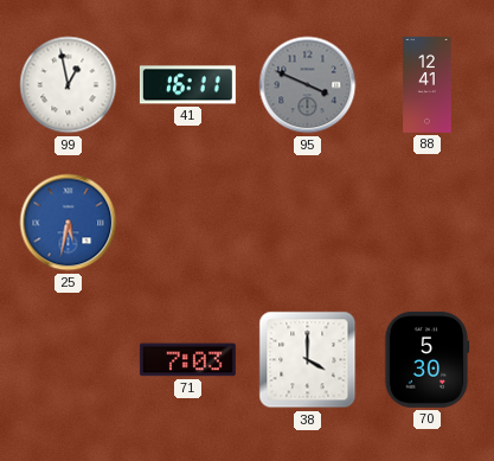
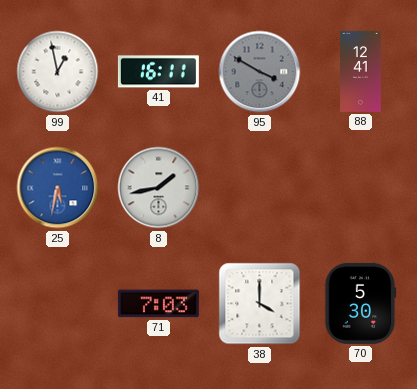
95: 3:49 -> 3:50 (260, 72)
8: none -> 1:43 (159, 188)
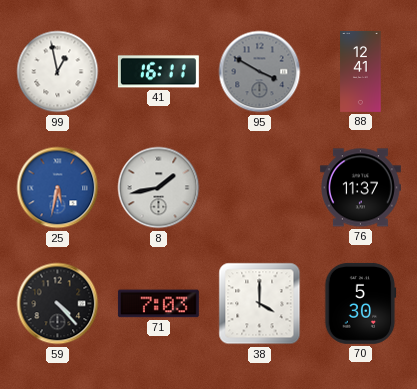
76: none -> 11:37 (360, 188)
59: none -> 4:23 (58, 304)
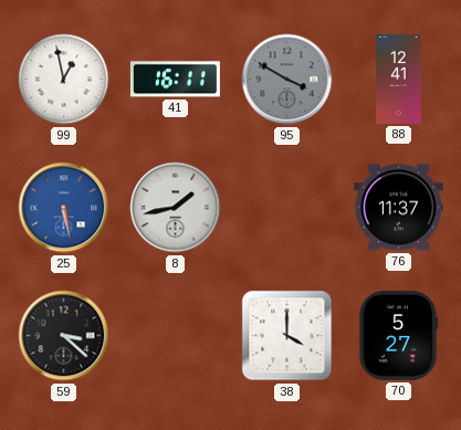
25: 5:32 -> 5:28 (64, 208)
59: 4:23 -> 3:22 (64, 336)
71: 7:03 -> none (158, 304)
70: 5:30 -> 5:27 (398, 335)
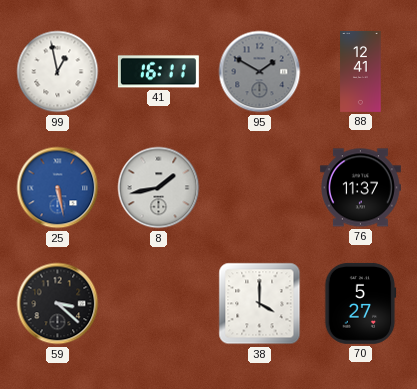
95: 3:50 -> 1:50 (260, 72)
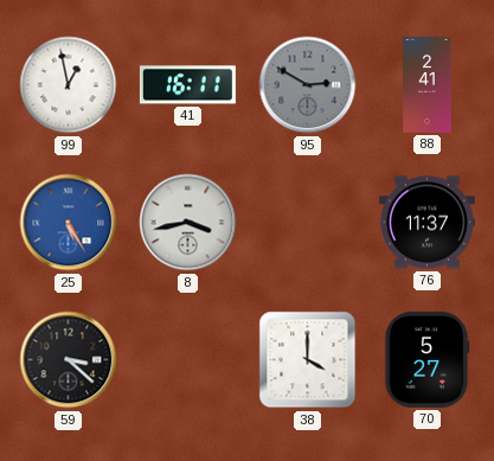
95: 1:50 -> 2:50 (308, 85)
88: 12:41 -> 2:41 (428, 84)
25: 5:28 -> 5:25 (69, 223)
8: 1:43 -> 3:43 (188, 223)
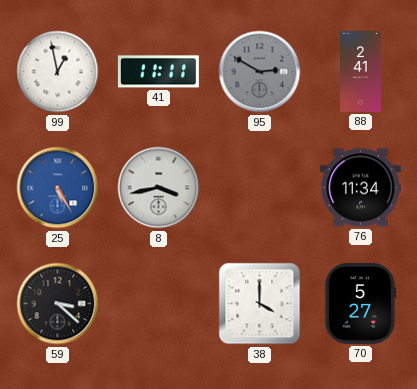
41: 16:11 -> 11:11 (158, 72)
76: 11:37 -> 11:34 (360, 188)
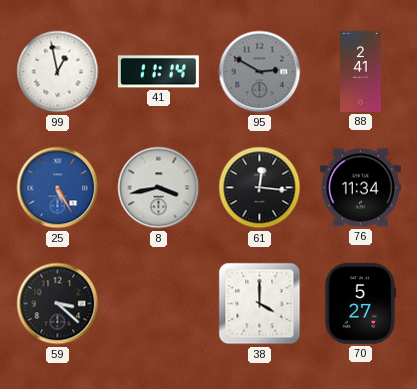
41: 11:11 -> 11:14 (158, 72)
61: none -> 12:16 (260, 188)
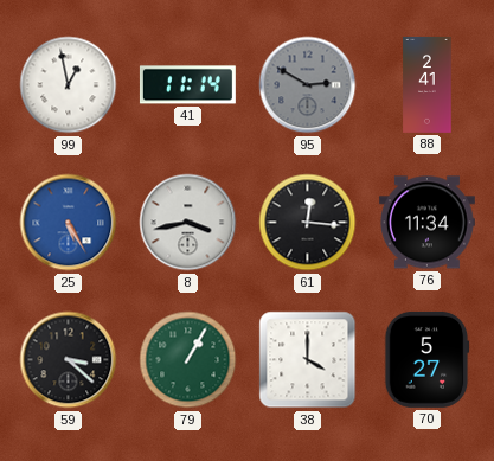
79: none -> 1:05 (188, 360)
